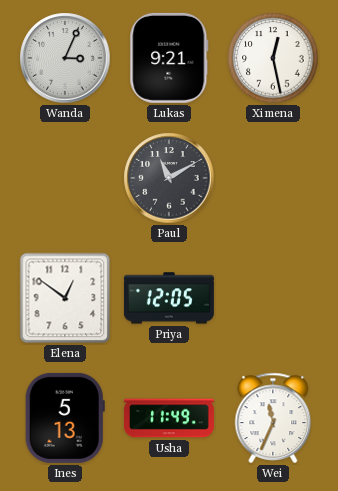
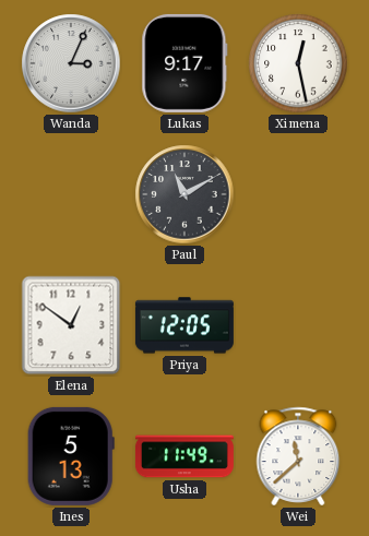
Lukas: 9:21 -> 9:17 (184, 63)
Wei: 11:34 -> 11:38 (298, 456)
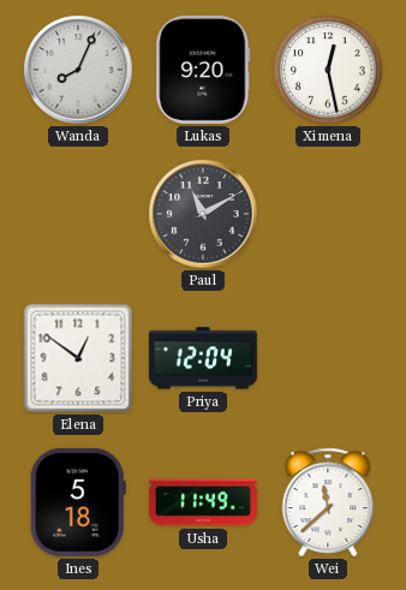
Wanda: 3:04 -> 8:04 (78, 70)
Lukas: 9:17 -> 9:20 (203, 70)
Priya: 12:05 -> 12:04 (203, 358)
Ines: 5:13 -> 5:18 (78, 502)
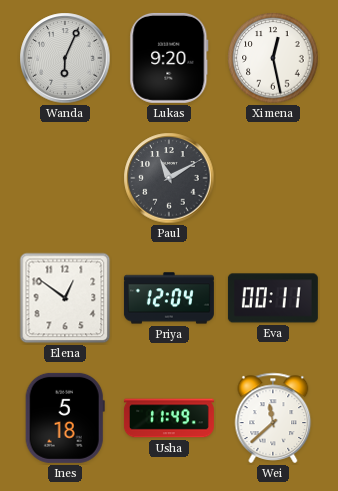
Wanda: 8:04 -> 6:04 (65, 58)
Eva: none -> 00:11 (273, 298)
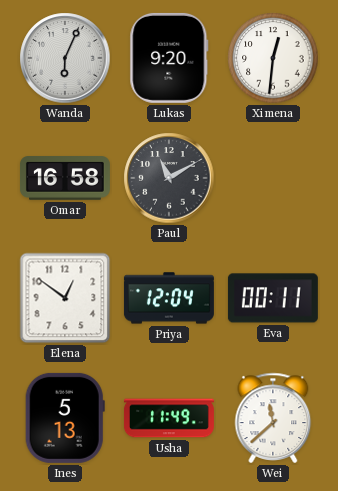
Ximena: 12:28 -> 12:31 (273, 58)
Omar: none -> 16:58 (65, 178)
Ines: 5:18 -> 5:13 (65, 418)
